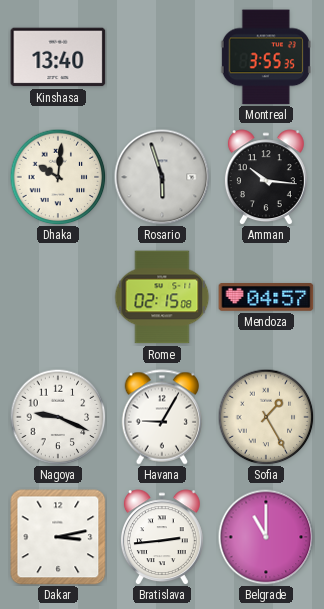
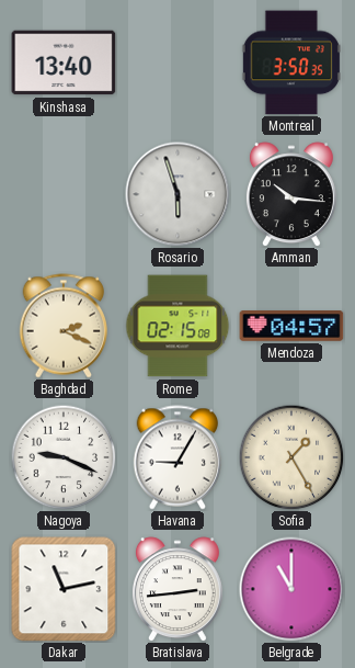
Montreal: 3:55 -> 3:50 (291, 63)
Dhaka: 10:01 -> none (58, 177)
Baghdad: none -> 2:19 (64, 326)
Dakar: 3:13 -> 11:13 (64, 589)
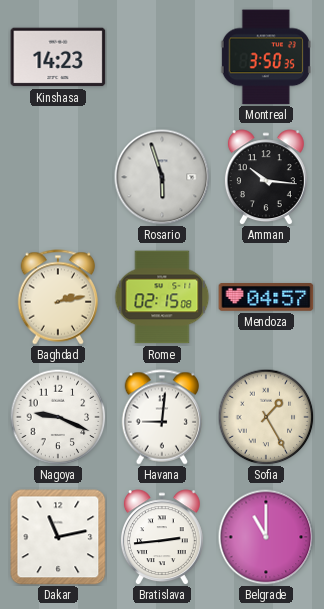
Kinshasa: 13:40 -> 14:23 (58, 57)
Baghdad: 2:19 -> 2:13 (58, 297)
Havana: 9:05 -> 9:01 (162, 417)
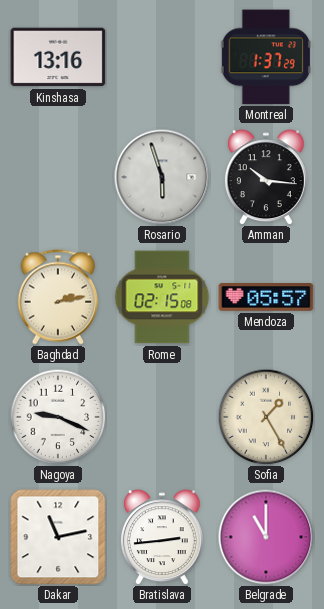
Kinshasa: 14:23 -> 13:16 (58, 57)
Montreal: 3:50 -> 1:37 (266, 57)
Mendoza: 04:57 -> 05:57 (266, 297)
Havana: 9:01 -> none (162, 417)
